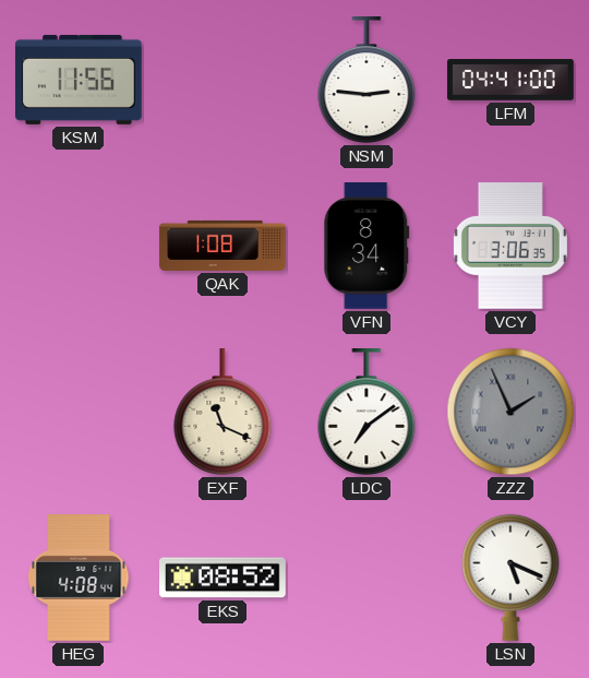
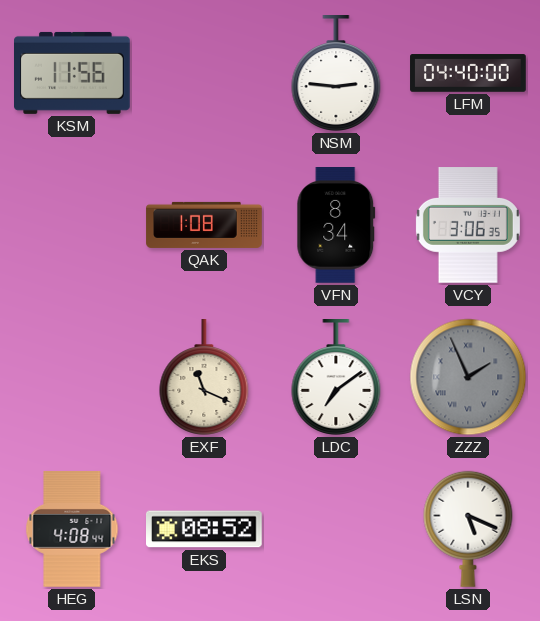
LFM: 04:41 -> 04:40 (468, 73)
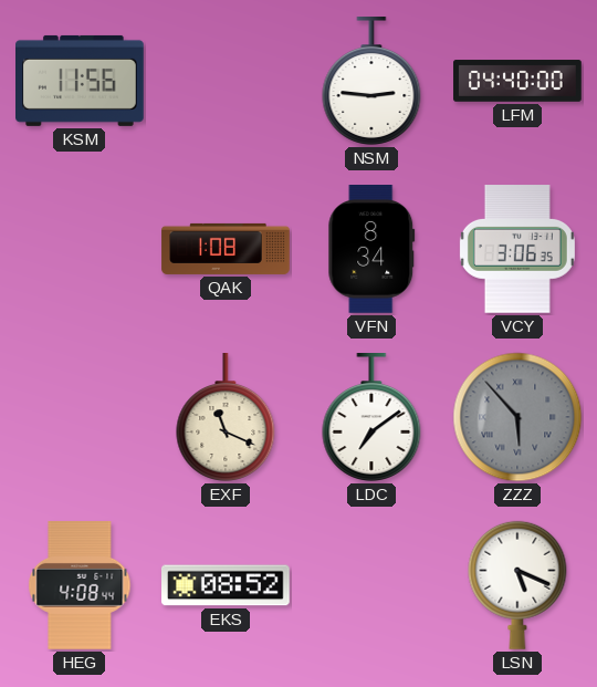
ZZZ: 1:56 -> 5:53 (517, 417)
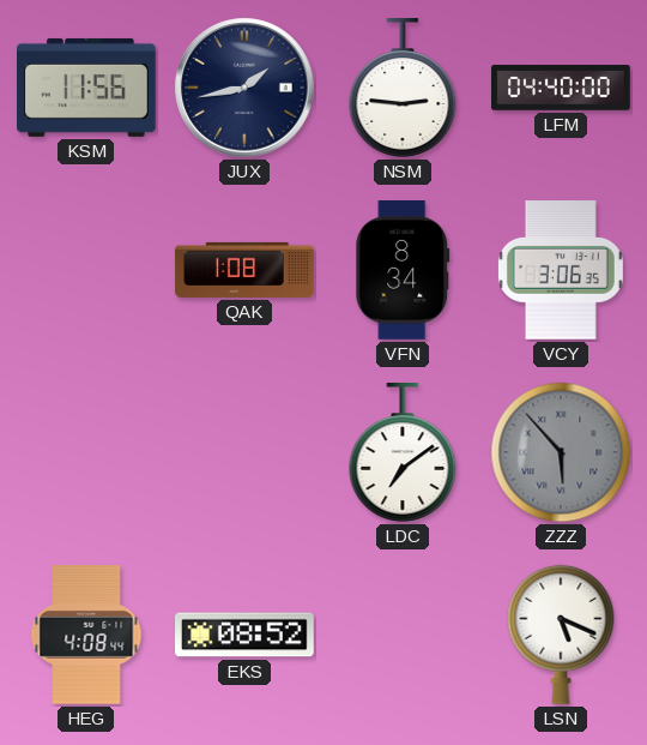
JUX: none -> 1:43 (244, 88)
EXF: 11:19 -> none (226, 418)
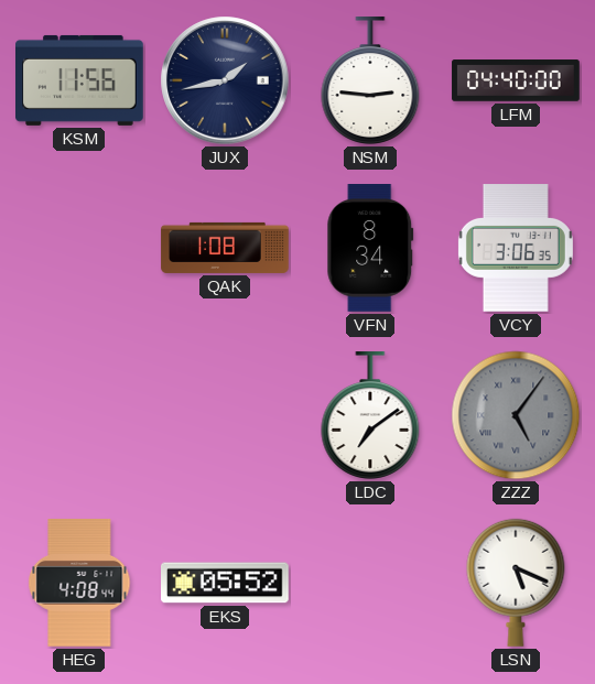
ZZZ: 5:53 -> 5:06 (516, 415)
EKS: 08:52 -> 05:52 (226, 583)
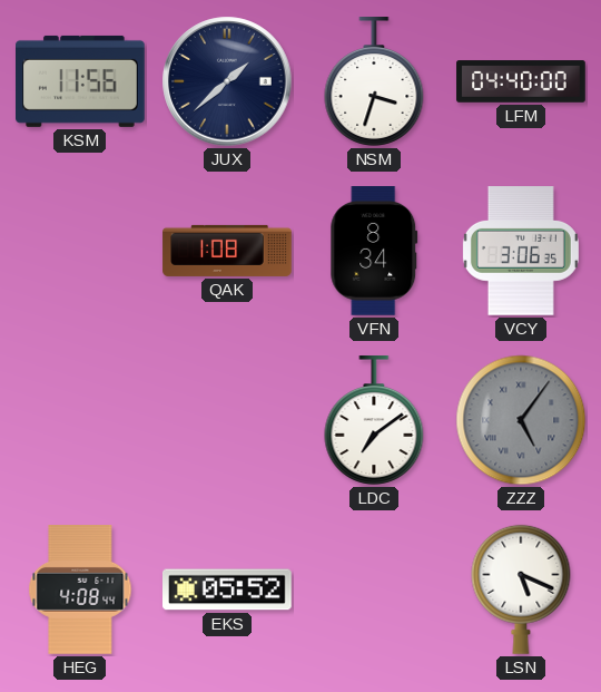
JUX: 1:43 -> 1:38 (227, 81)
NSM: 2:46 -> 3:33 (374, 82)
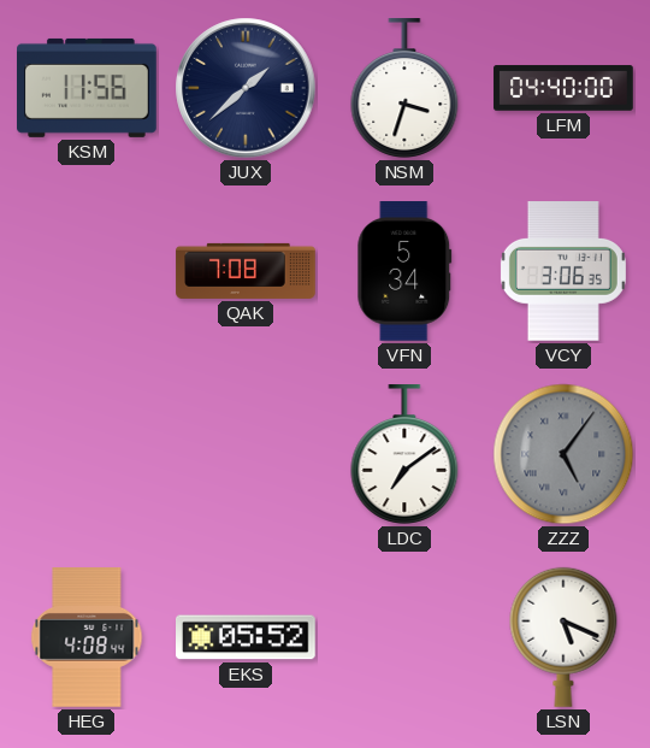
QAK: 1:08 -> 7:08 (246, 271)
VFN: 8:34 -> 5:34 (404, 272)
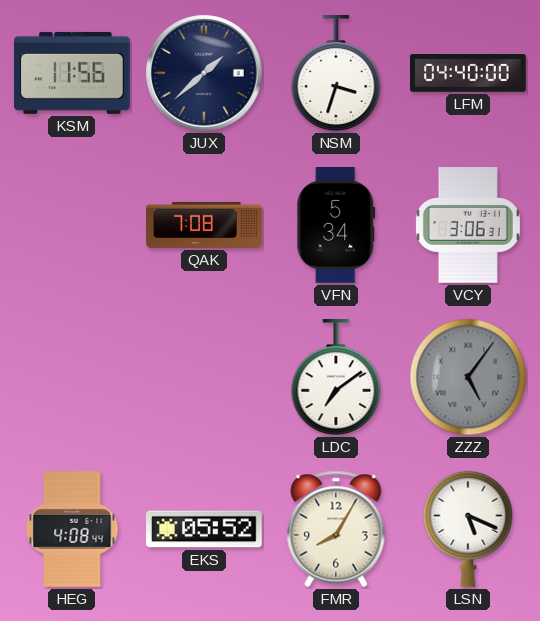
VCY: 3:06:35 -> 3:06:31 (468, 226)
FMR: none -> 8:05 (336, 529)
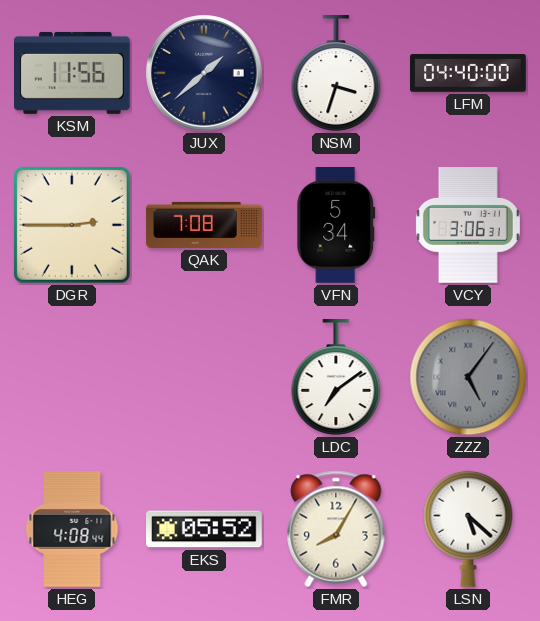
DGR: none -> 2:45 (72, 225)
LSN: 5:19 -> 5:22 (468, 529)
